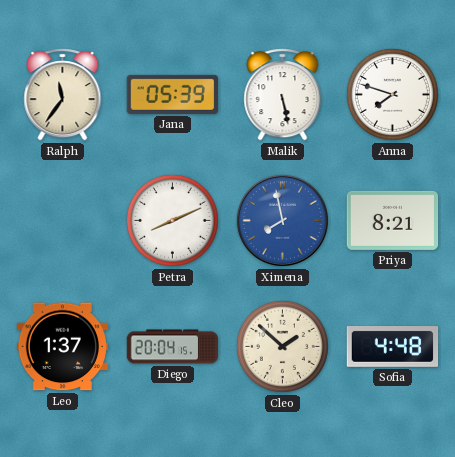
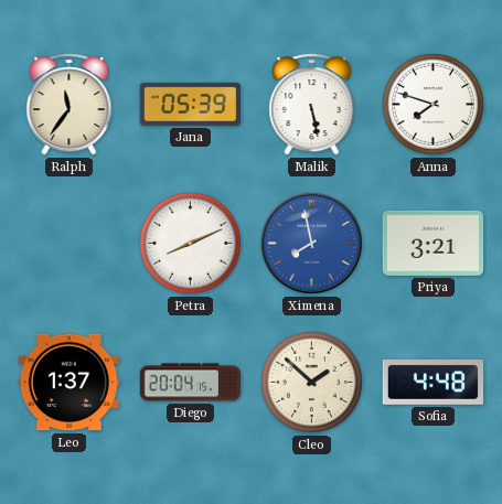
Priya: 8:21 -> 3:21 (434, 243)
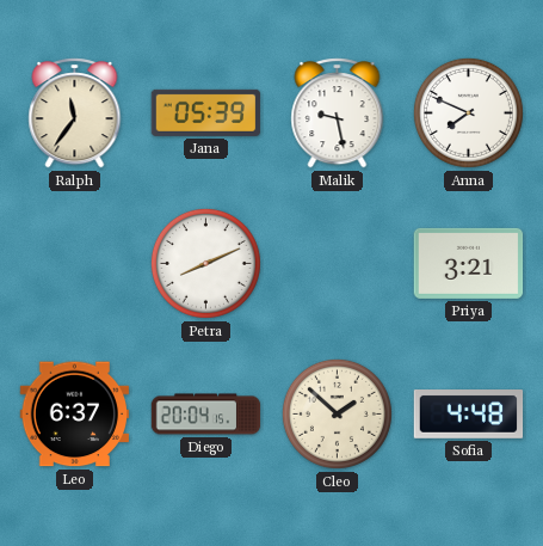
Malik: 5:28 -> 9:28 (338, 114)
Anna: 7:48 -> 7:49 (468, 112)
Ximena: 7:58 -> none (311, 243)
Leo: 1:37 -> 6:37 (75, 415)
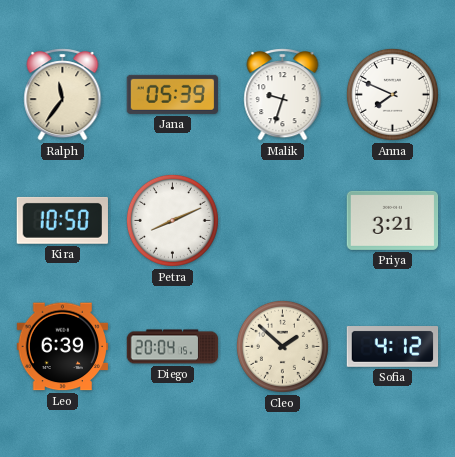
Malik: 9:28 -> 9:33 (283, 95)
Kira: none -> 10:50 (62, 220)
Leo: 6:37 -> 6:39 (63, 347)
Sofia: 4:48 -> 4:12 (393, 347)
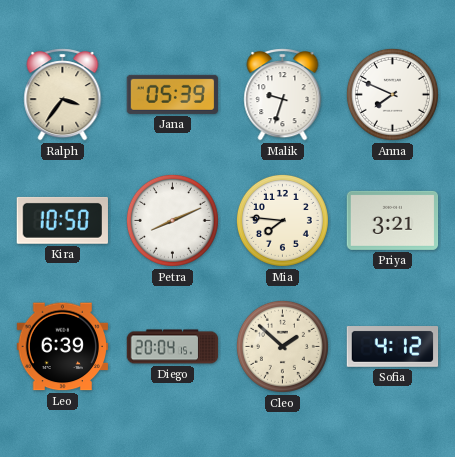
Ralph: 11:36 -> 3:36 (63, 95)
Mia: none -> 7:46 (282, 220)
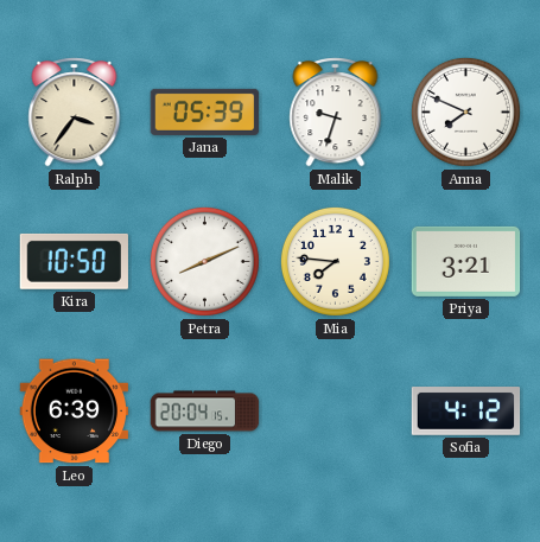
Cleo: 1:52 -> none (282, 346)
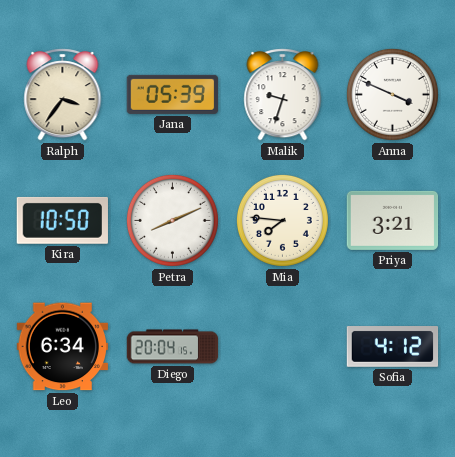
Anna: 7:49 -> 3:49 (392, 94)
Leo: 6:39 -> 6:34 (63, 347)
